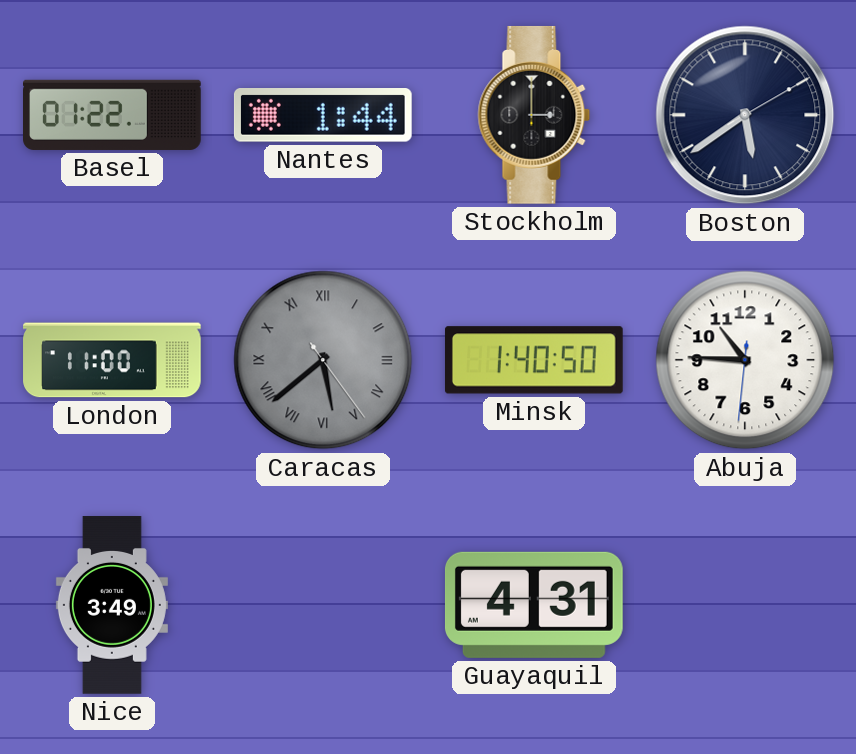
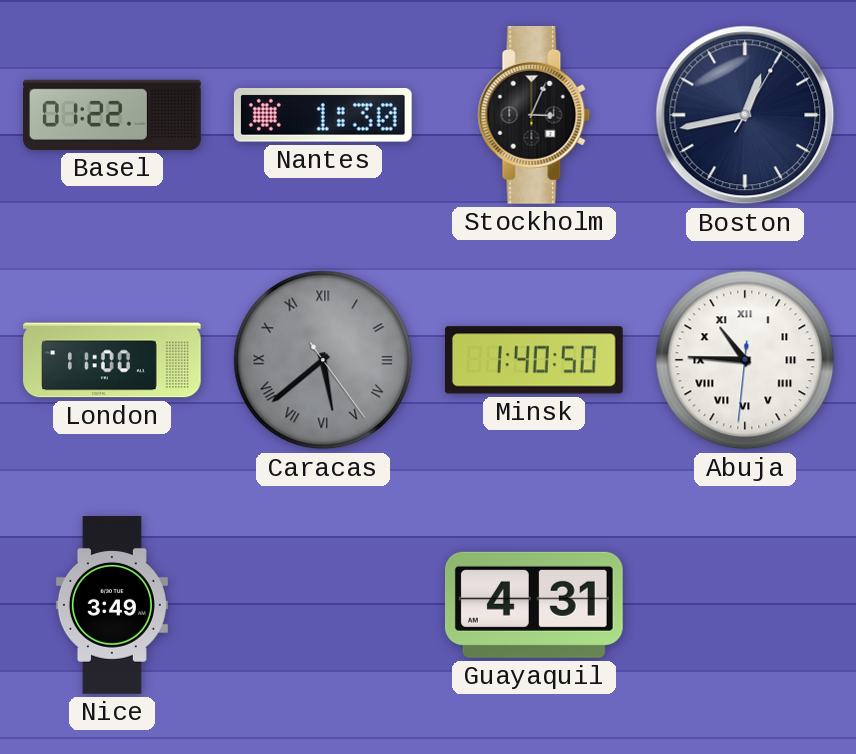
Nantes: 1:44 -> 1:30 (323, 116)
Stockholm: 3:00 -> 3:04 (534, 115)
Boston: 5:39 -> 12:43 (745, 115)
Abuja numerals: Arabic -> Roman (745, 360)
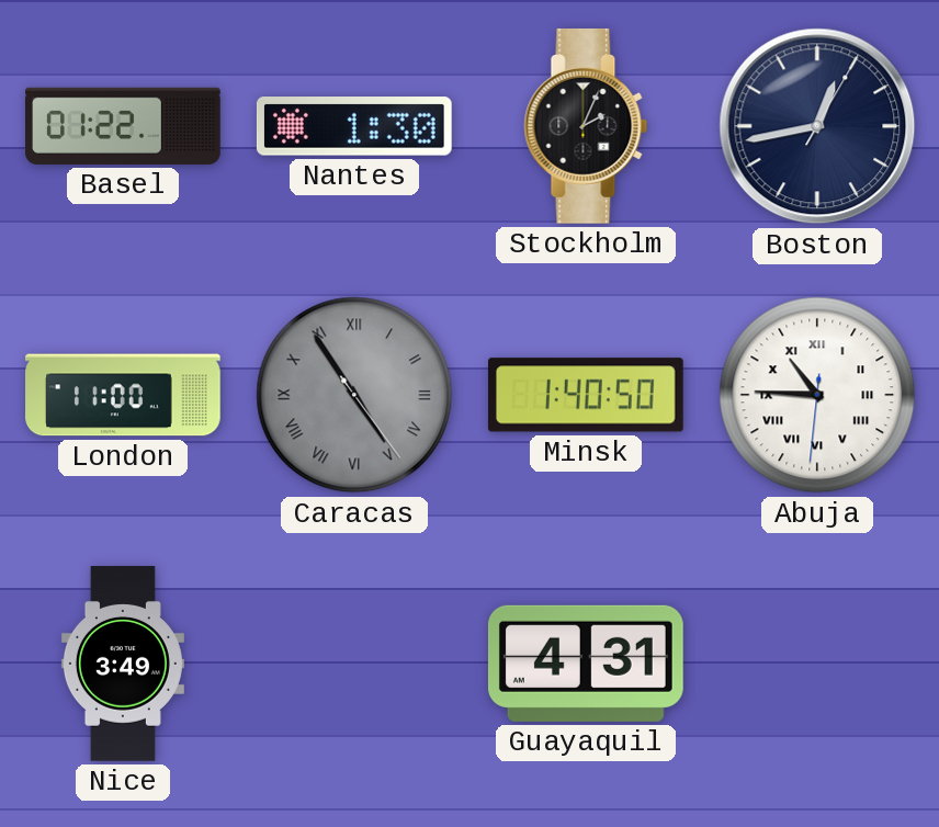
Stockholm: 3:04 -> 2:04 (586, 126)
Caracas: 5:38 -> 4:54 (354, 395)
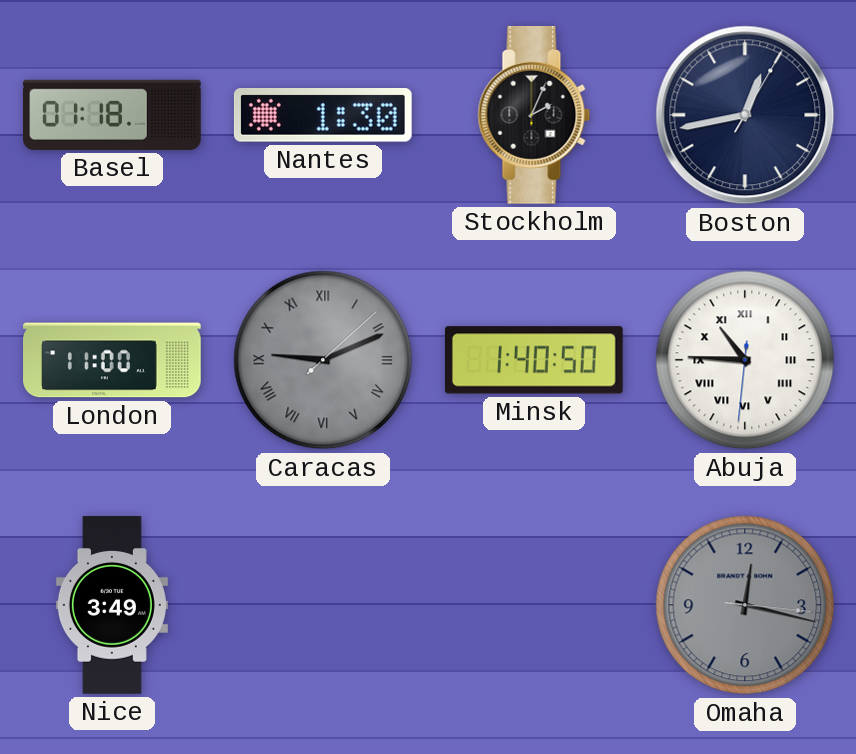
Basel: 01:22 -> 01:18 (113, 115)
Caracas: 4:54 -> 9:11 (323, 360)
Guayaquil: 4:31 -> none (586, 664)
Omaha: none -> 12:17 (745, 605)
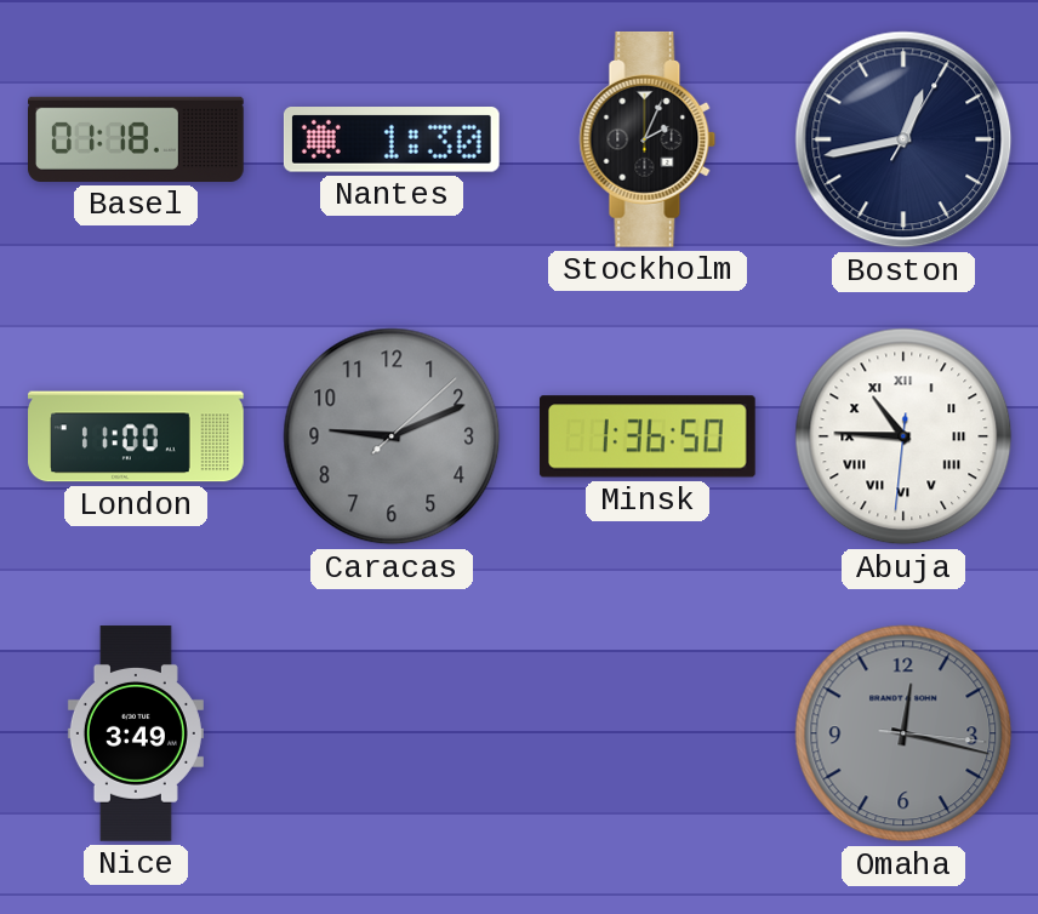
Caracas numerals: Roman -> Arabic (392, 436)
Minsk: 1:40 -> 1:36 (648, 436)
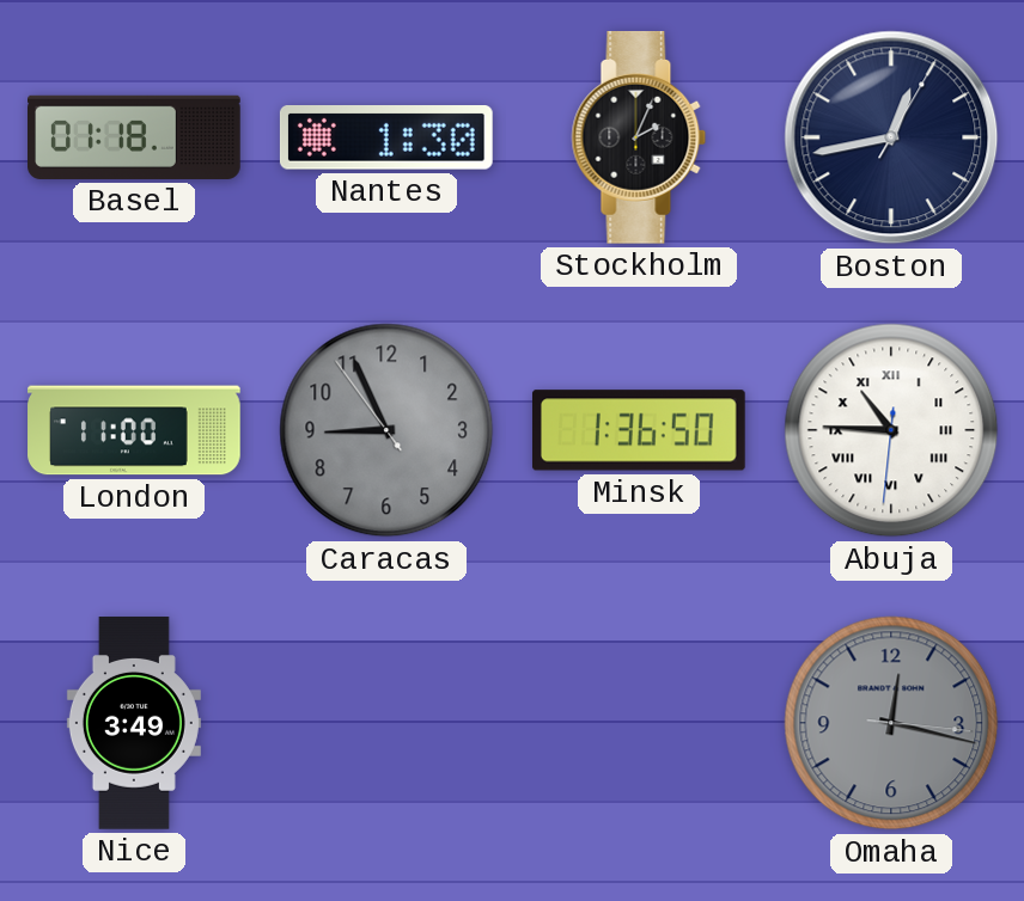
Caracas: 9:11 -> 8:55 (386, 430)
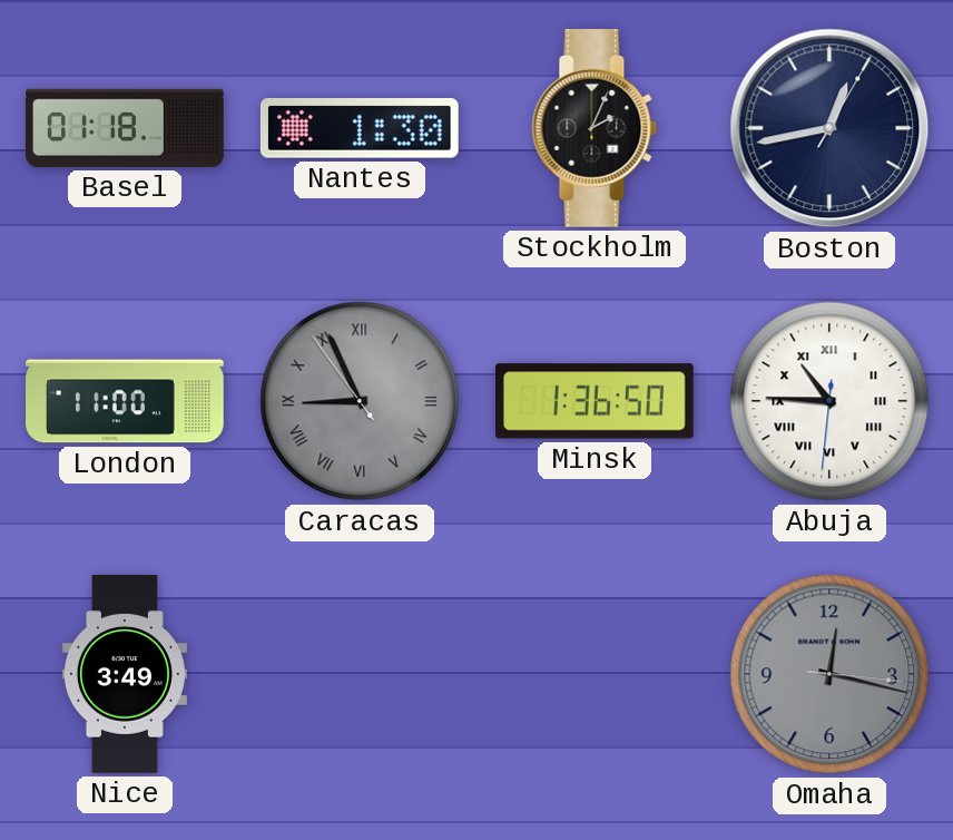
Caracas numerals: Arabic -> Roman (360, 401)
